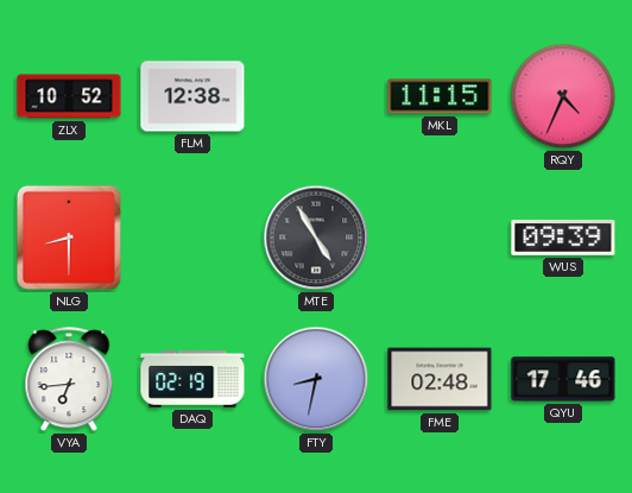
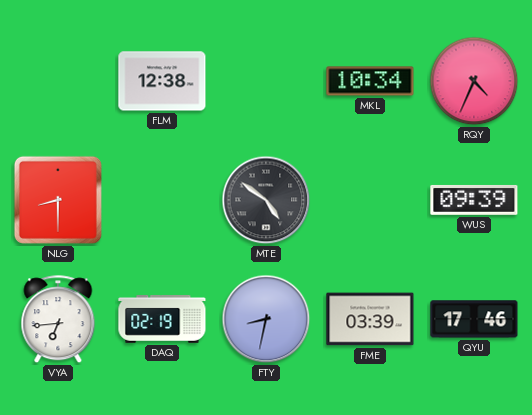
ZLX: 10:52 -> none (69, 96)
MKL: 11:15 -> 10:34 (370, 81)
MTE: 4:55 -> 4:51 (266, 200)
FME: 02:48 -> 03:39 (370, 319)
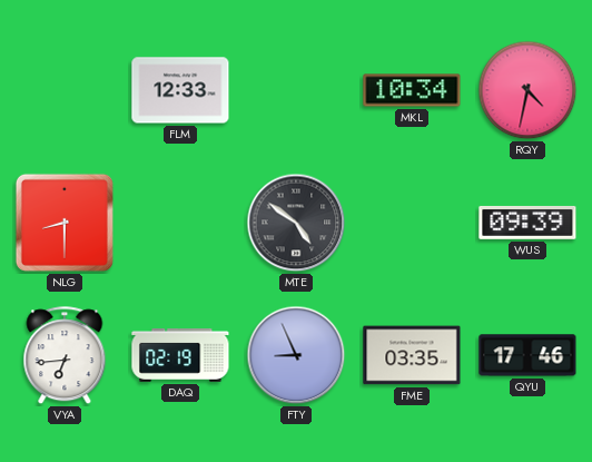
FLM: 12:38 -> 12:33 (180, 90)
RQY: 4:34 -> 4:32 (527, 90)
FTY: 8:32 -> 8:56 (296, 355)
FME: 03:39 -> 03:35 (412, 355)
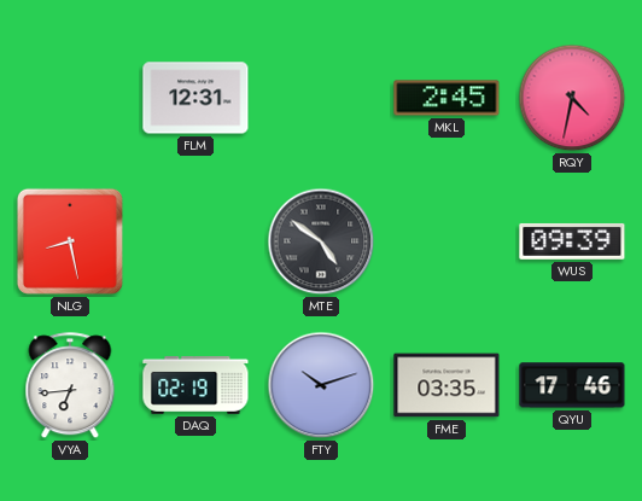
FLM: 12:33 -> 12:31 (195, 98)
MKL: 10:34 -> 2:45 (447, 98)
NLG: 8:30 -> 8:28 (70, 241)
FTY: 8:56 -> 10:12 (321, 385)
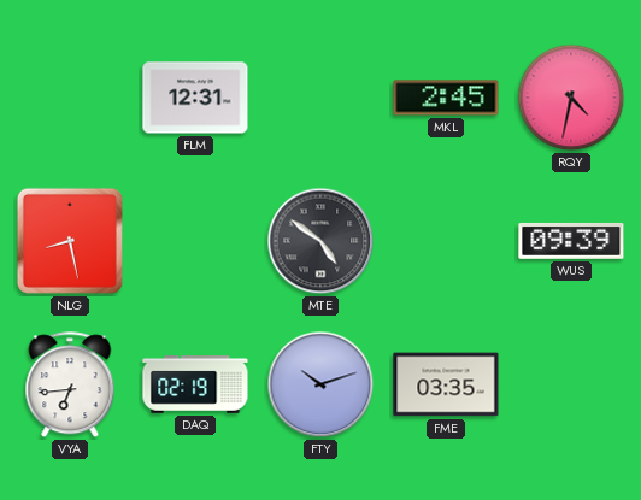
QYU: 17:46 -> none (572, 385)
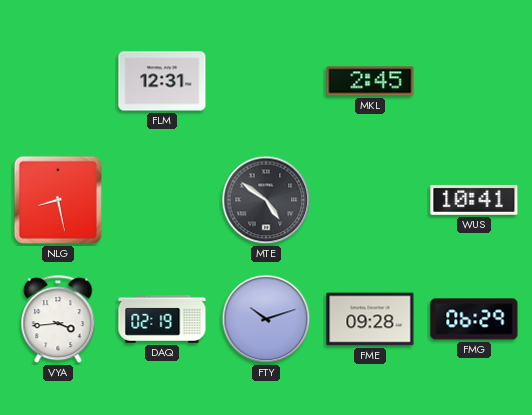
RQY: 4:32 -> none (571, 98)
WUS: 09:39 -> 10:41 (474, 200)
VYA: 6:44 -> 3:44 (58, 320)
FME: 03:35 -> 09:28 (370, 319)
FMG: none -> 06:29 (474, 319)
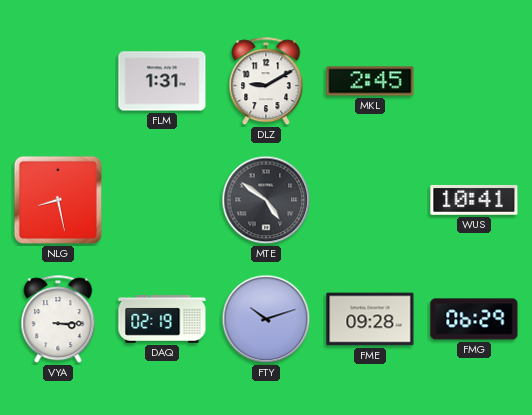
FLM: 12:31 -> 1:31 (162, 81)
DLZ: none -> 9:10 (266, 82)
VYA: 3:44 -> 3:15 (58, 320)
